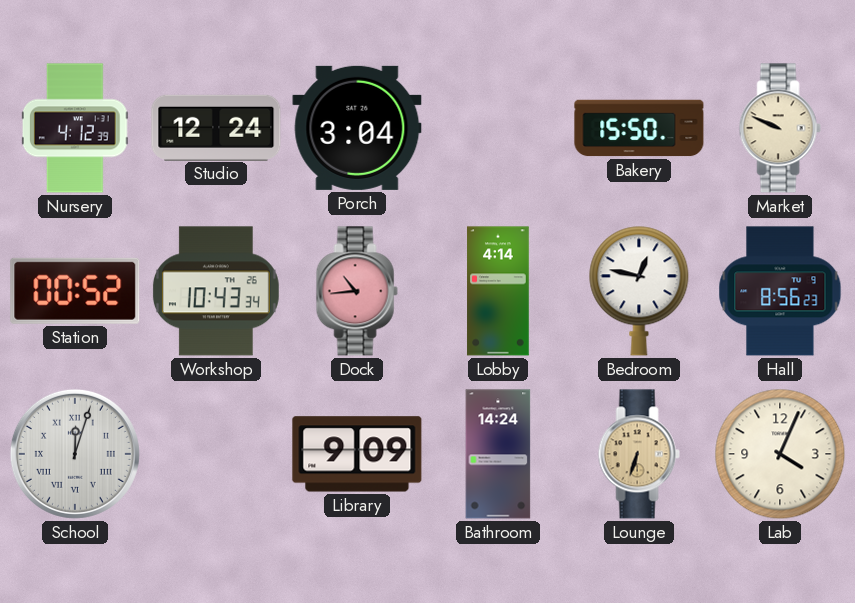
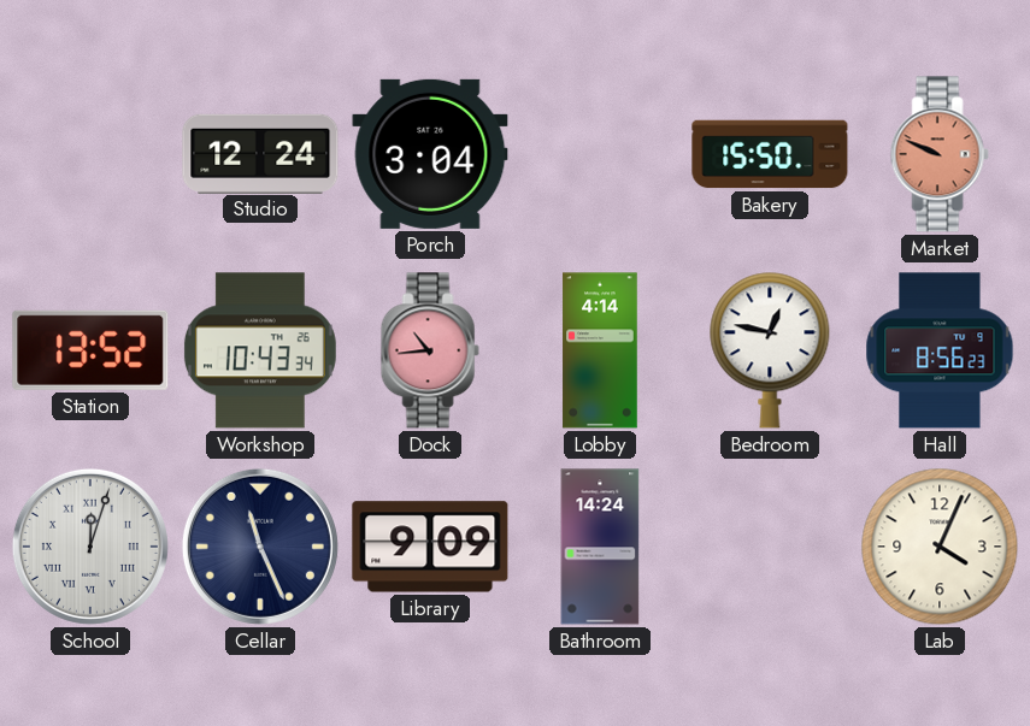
Nursery: 4:12 -> none (75, 128)
Market dial: cream -> salmon (940, 154)
Station: 00:52 -> 13:52 (90, 350)
Cellar: none -> 11:26 (260, 547)
Lounge: 6:33 -> none (639, 454)
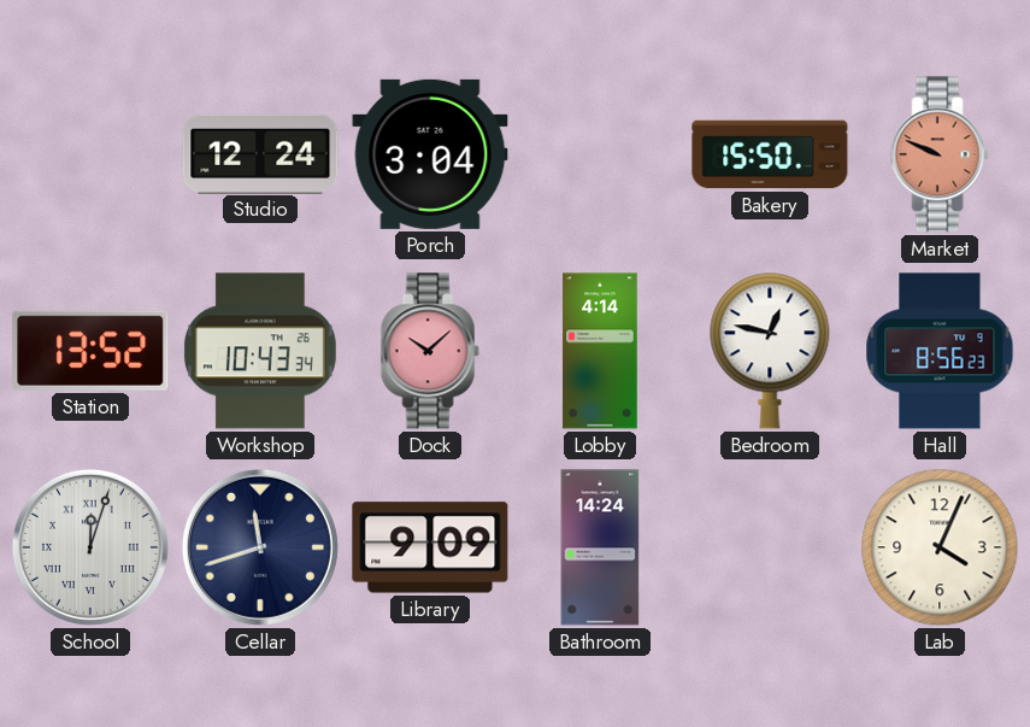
Dock: 10:44 -> 10:08 (430, 351)
Cellar: 11:26 -> 11:42 (260, 547)
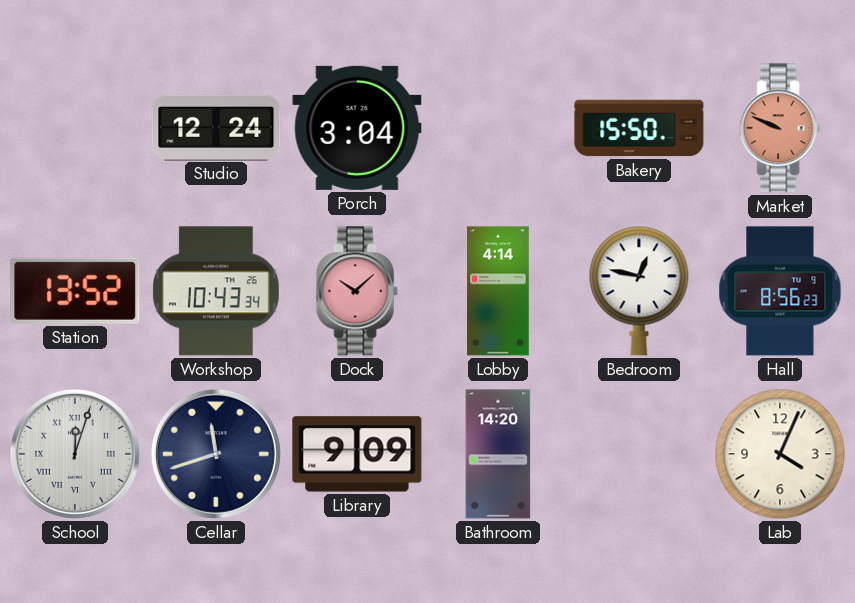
Bathroom: 14:24 -> 14:20 (498, 454)
